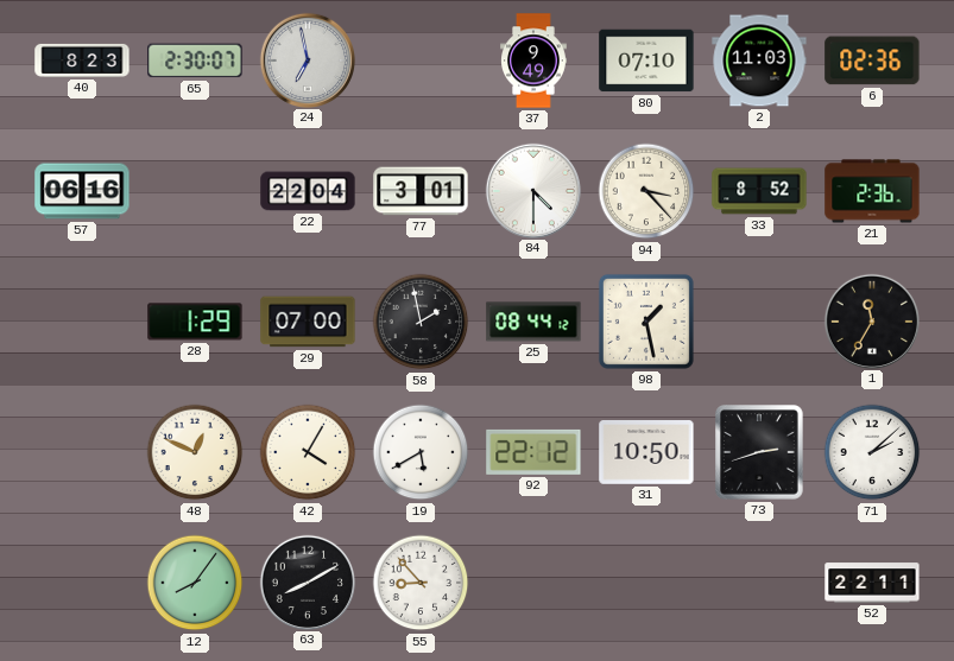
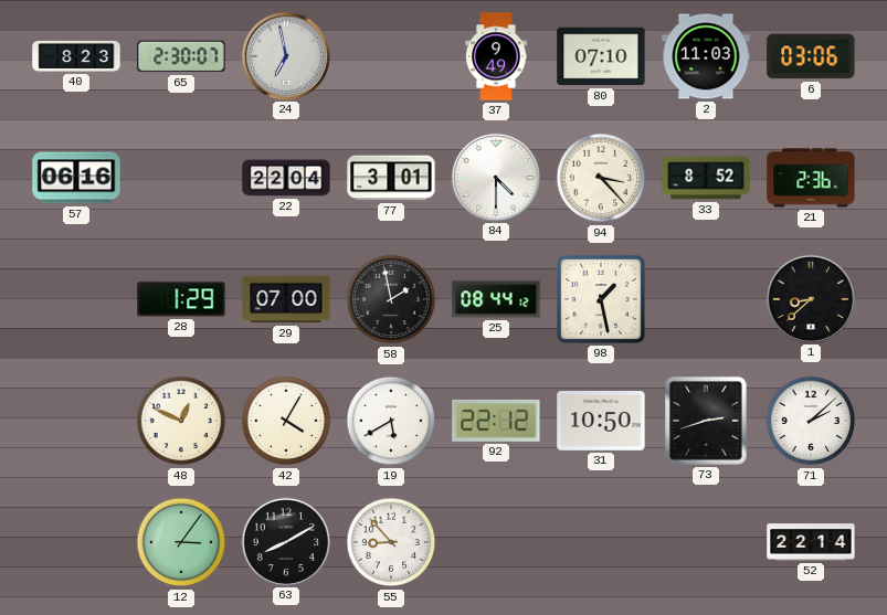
6: 02:36 -> 03:06 (811, 56)
1: 11:35 -> 8:38 (810, 298)
12: 8:06 -> 3:06 (181, 542)
52: 22:11 -> 22:14 (811, 542)
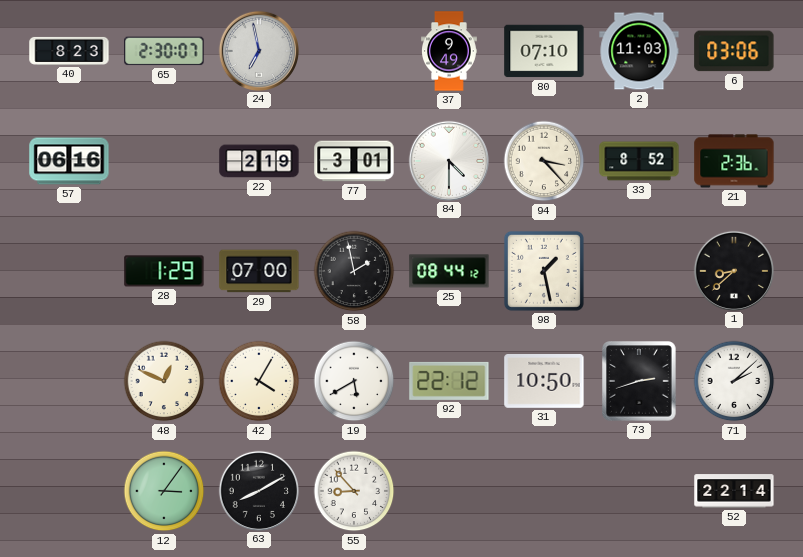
22: 22:04 -> 2:19 (259, 161)
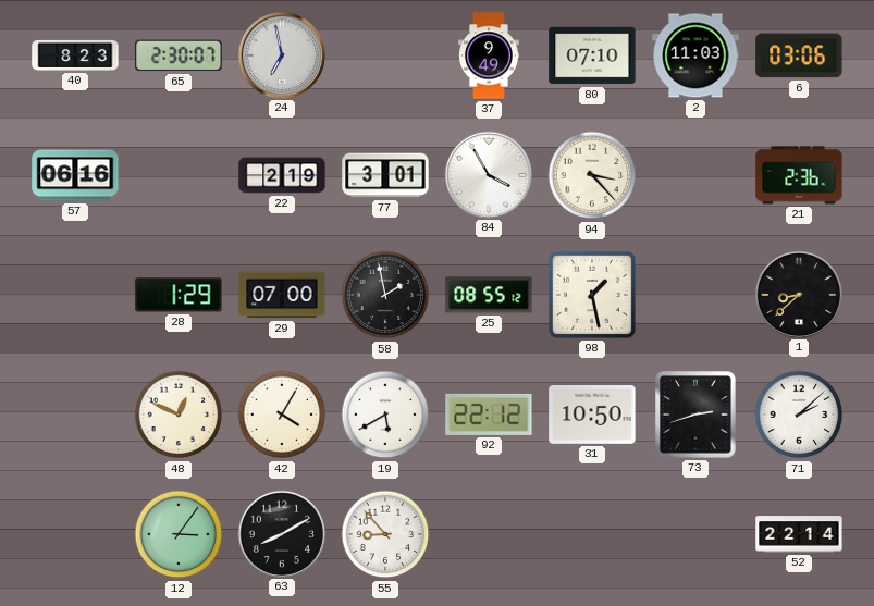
84: 4:30 -> 3:55 (488, 174)
33: 8:52 -> none (639, 161)
25: 08:44 -> 08:55 (489, 295)
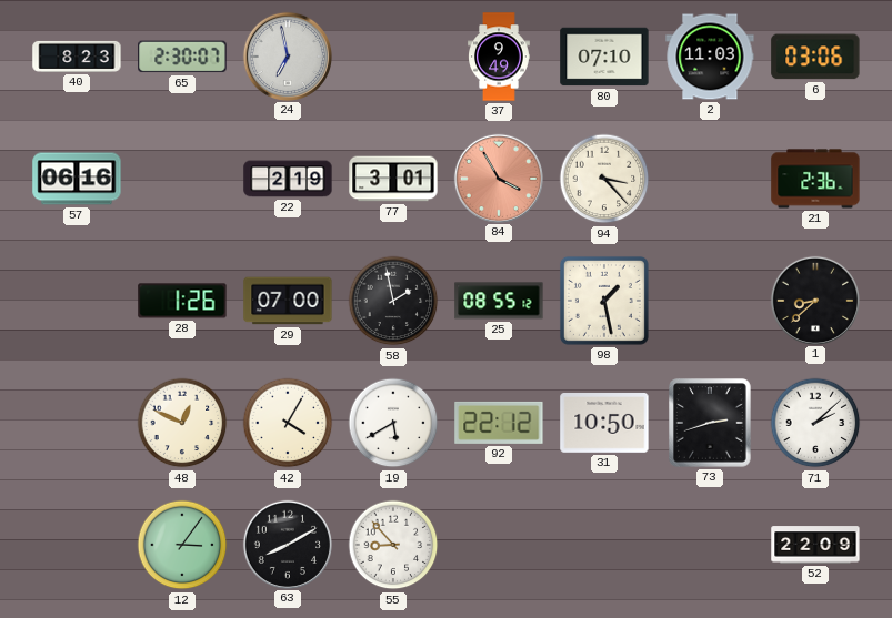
84 dial: white -> salmon (498, 178)
28: 1:29 -> 1:26 (182, 301)
52: 22:14 -> 22:09 (815, 545)
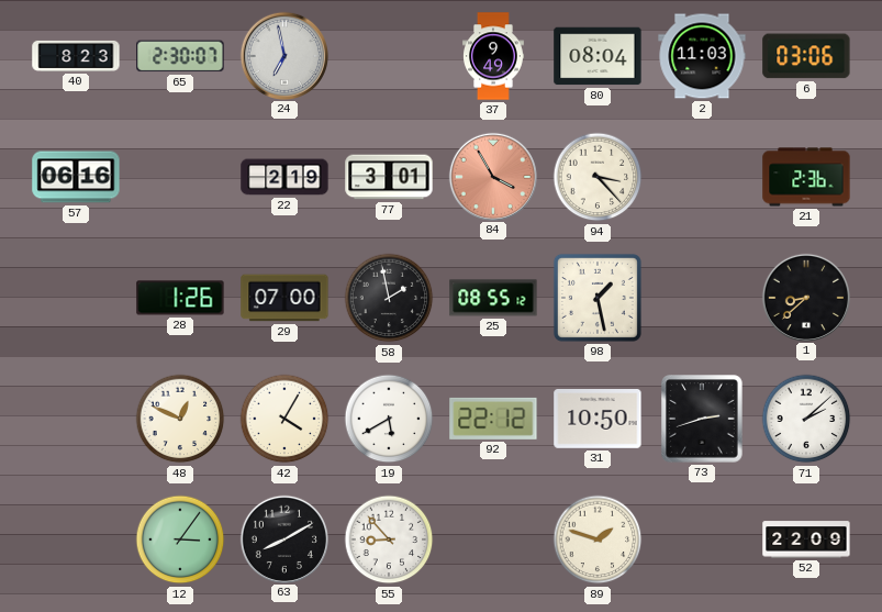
80: 07:10 -> 08:04 (598, 56)
89: none -> 1:48 (598, 539)
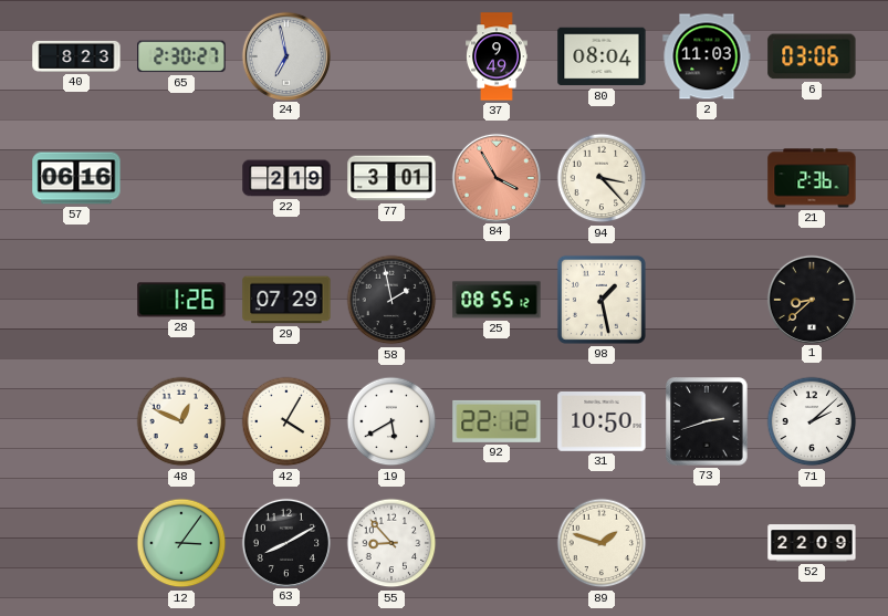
65: 2:30:07 -> 2:30:27 (181, 56)
29: 07:00 -> 07:29 (286, 300)
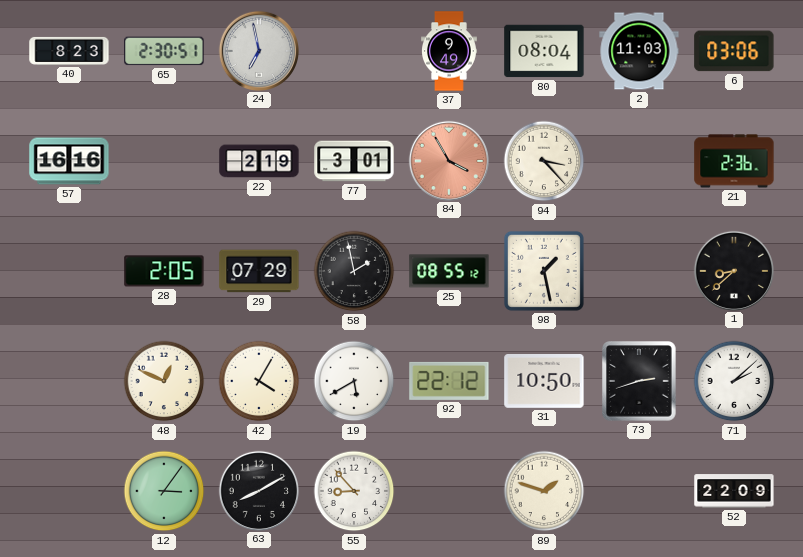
65: 2:30:27 -> 2:30:51 (164, 51)
57: 06:16 -> 16:16 (69, 161)
28: 1:26 -> 2:05 (164, 271)
